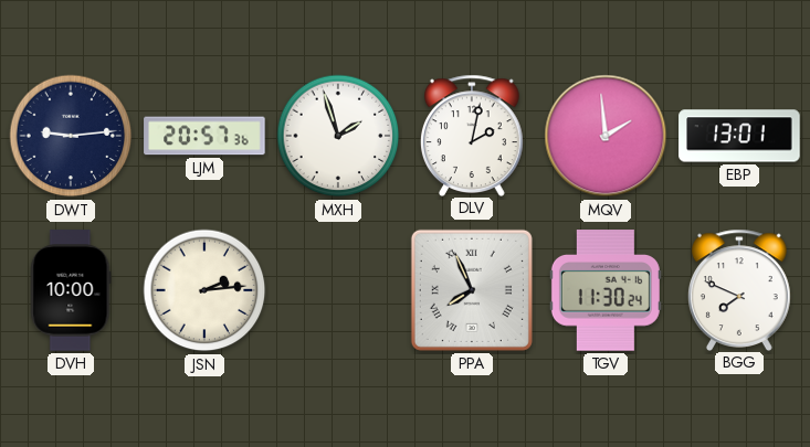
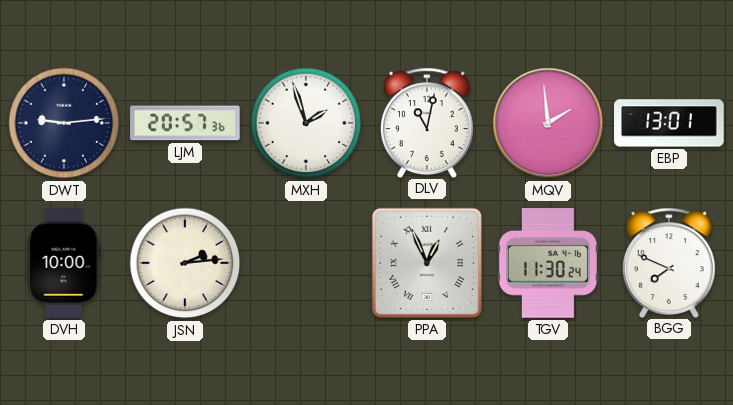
DLV: 2:02 -> 11:02 (427, 122)
PPA: 7:56 -> 12:56 (427, 263)
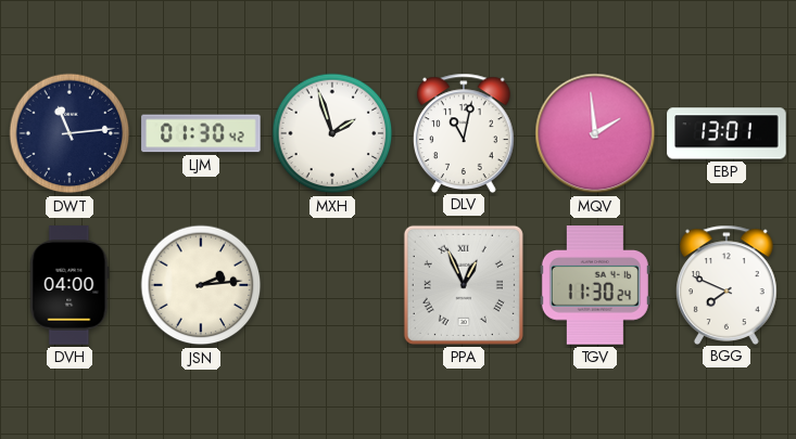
DWT: 9:14 -> 11:14 (70, 133)
LJM: 20:57 -> 01:30 (201, 133)
DVH: 10:00 -> 04:00 (70, 285)
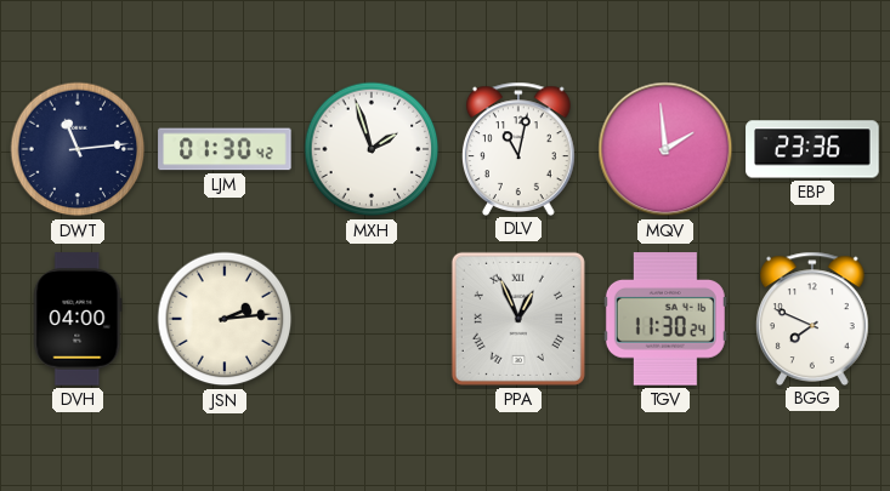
EBP: 13:01 -> 23:36 (812, 149)
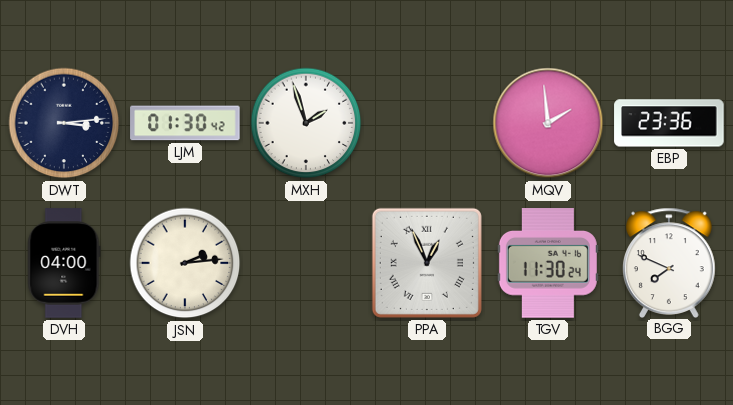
DWT: 11:14 -> 3:14 (64, 123)
DLV: 11:02 -> none (518, 148)
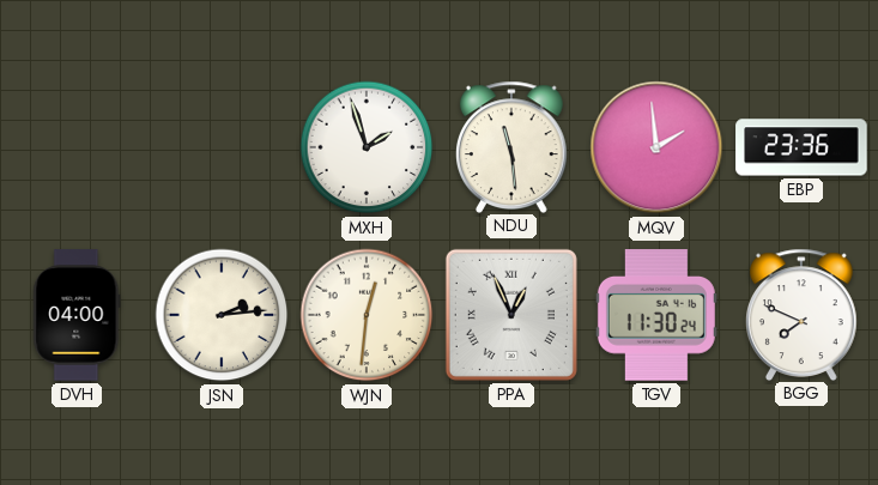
DWT: 3:14 -> none (64, 123)
LJM: 01:30 -> none (185, 123)
NDU: none -> 11:29 (511, 146)
WJN: none -> 12:31 (367, 315)
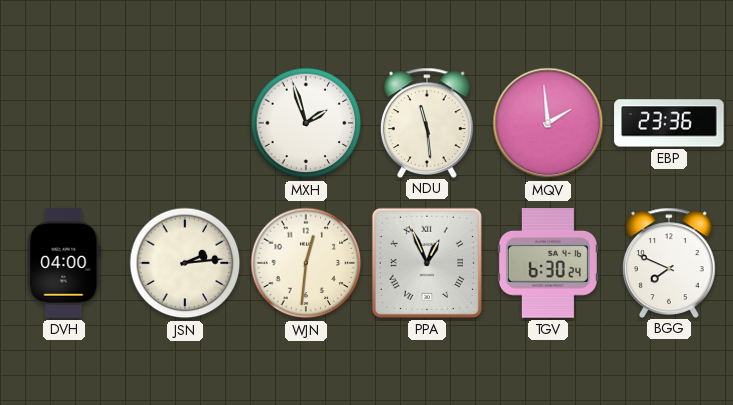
TGV: 11:30 -> 6:30 (548, 263)
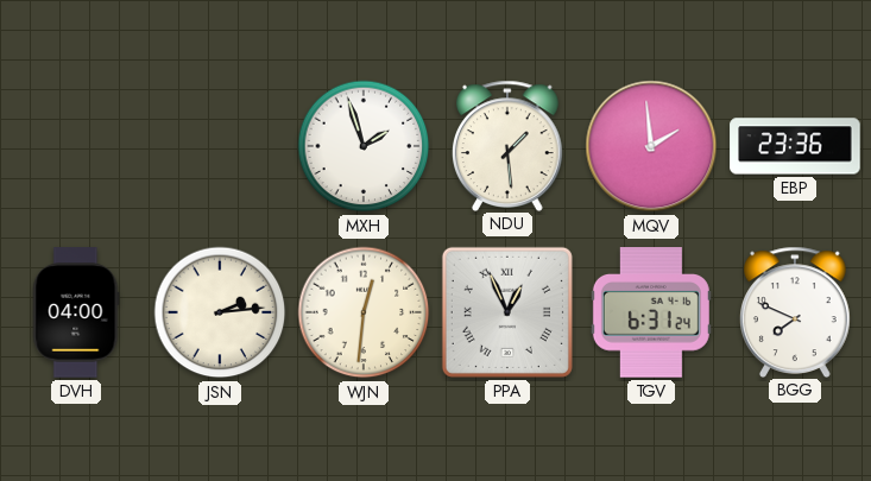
NDU: 11:29 -> 1:29 (507, 145)
TGV: 6:30 -> 6:31 (651, 312)
